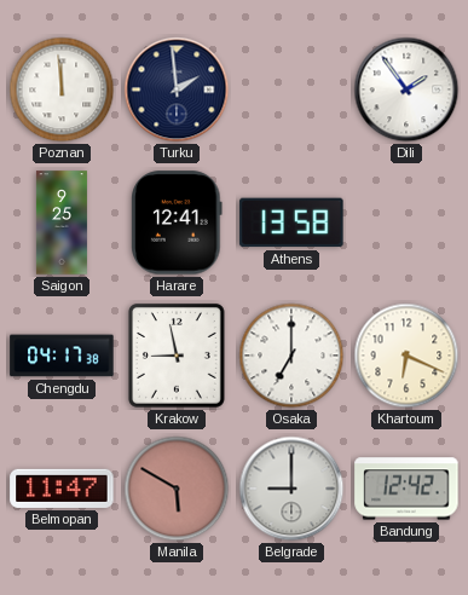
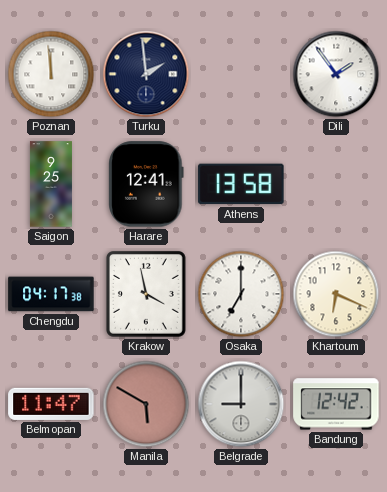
Krakow: 8:58 -> 3:58 (146, 294)
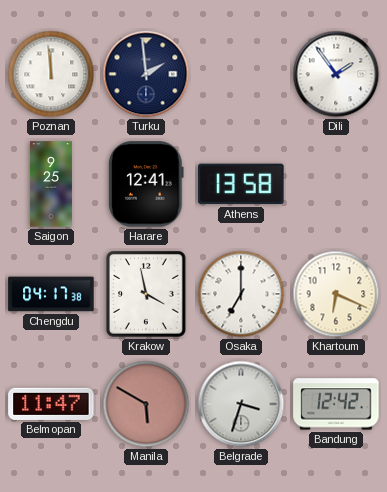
Belgrade: 9:00 -> 3:33 (241, 404)
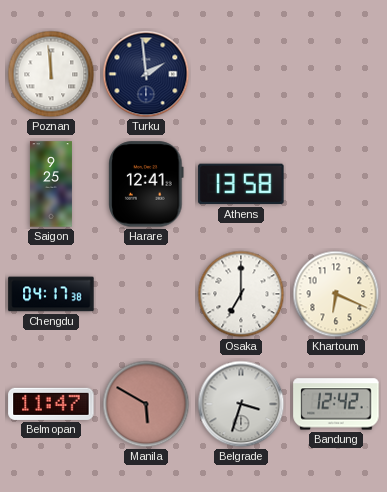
Dili: 1:54 -> none (336, 74)
Krakow: 3:58 -> none (146, 294)
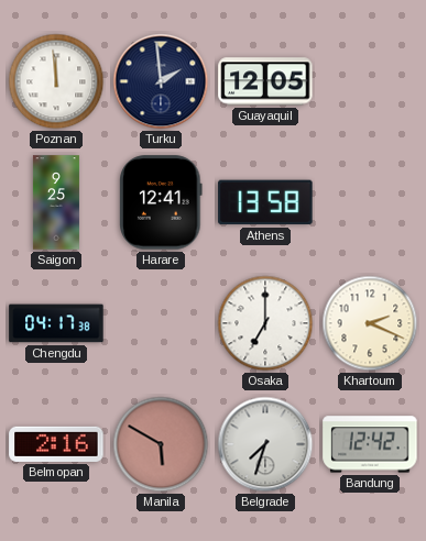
Guayaquil: none -> 12:05 (265, 81)
Khartoum: 6:19 -> 2:19 (370, 323)
Belmopan: 11:47 -> 2:16 (56, 444)
Belgrade: 3:33 -> 7:33 (265, 444)
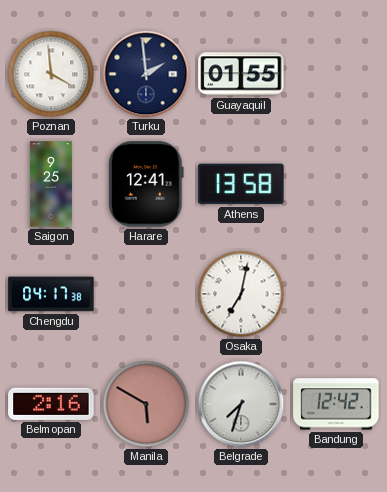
Poznan: 11:59 -> 3:59 (51, 74)
Guayaquil: 12:05 -> 01:55 (241, 74)
Osaka: 7:00 -> 7:02 (241, 294)
Khartoum: 2:19 -> none (370, 323)
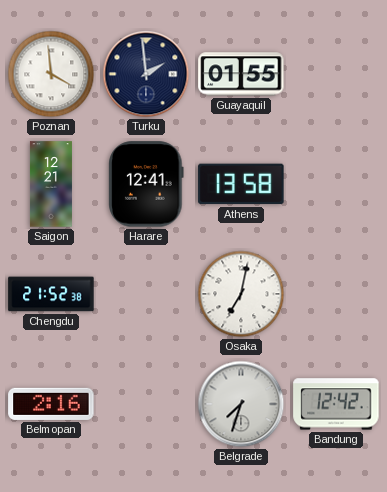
Saigon: 9:25 -> 12:21 (51, 184)
Chengdu: 04:17 -> 21:52 (51, 294)
Manila: 5:50 -> none (146, 404)
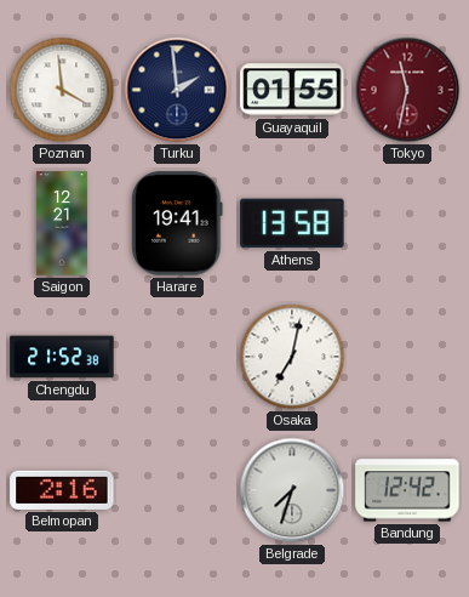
Tokyo: none -> 11:32 (407, 90)
Harare: 12:41 -> 19:41 (177, 223)
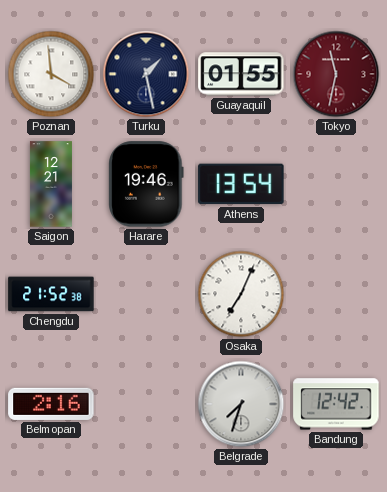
Turku: 1:59 -> 1:28 (146, 74)
Harare: 19:41 -> 19:46 (146, 184)
Athens: 13:58 -> 13:54 (241, 184)
Osaka: 7:02 -> 7:04 (241, 294)
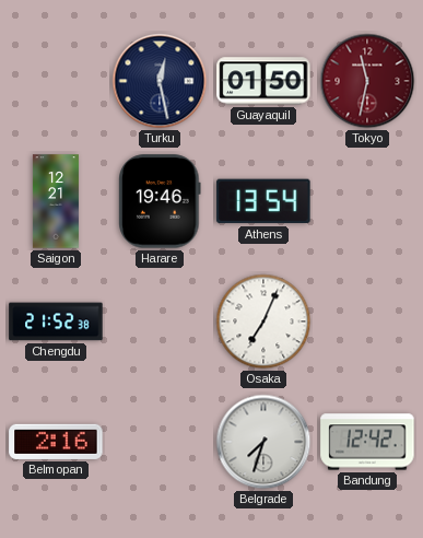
Poznan: 3:59 -> none (51, 74)
Turku: 1:28 -> 12:28 (160, 81)
Guayaquil: 01:55 -> 01:50 (263, 81)
